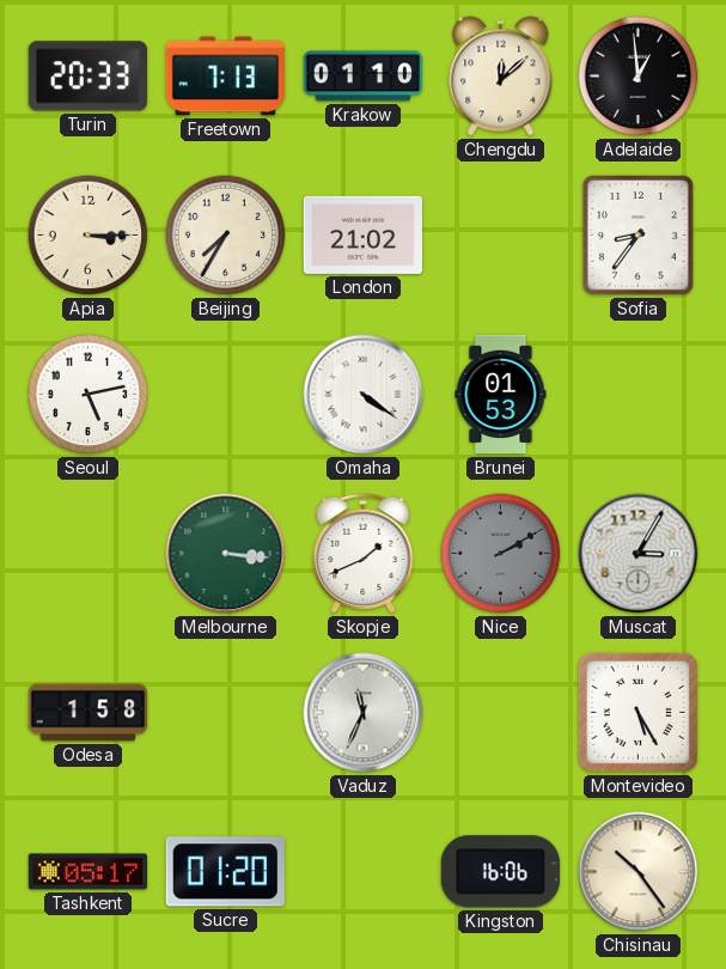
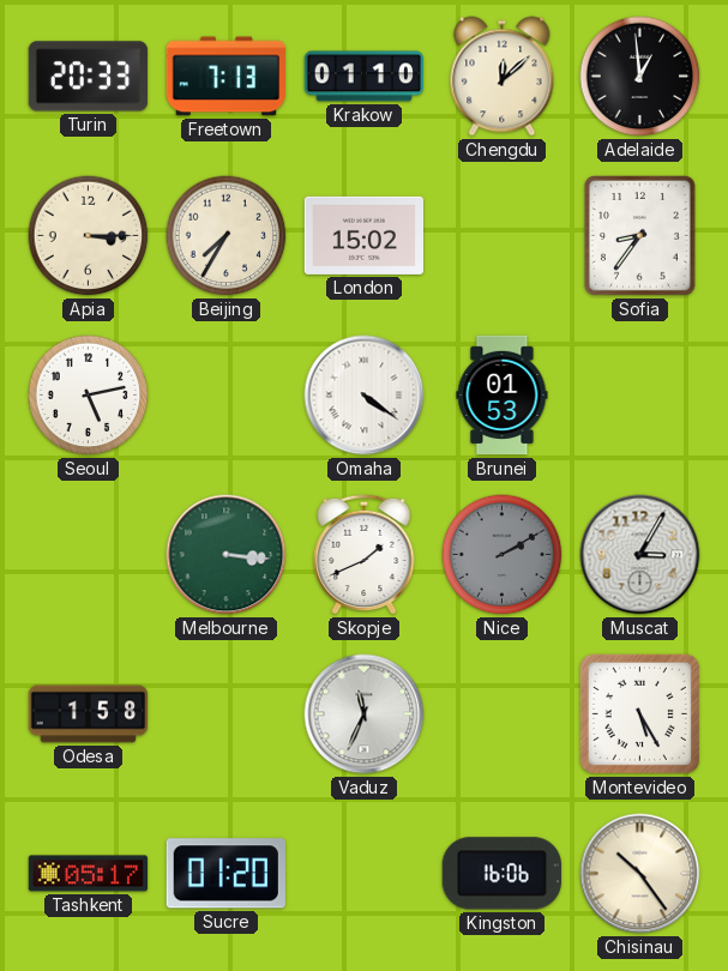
London: 21:02 -> 15:02 (363, 235)
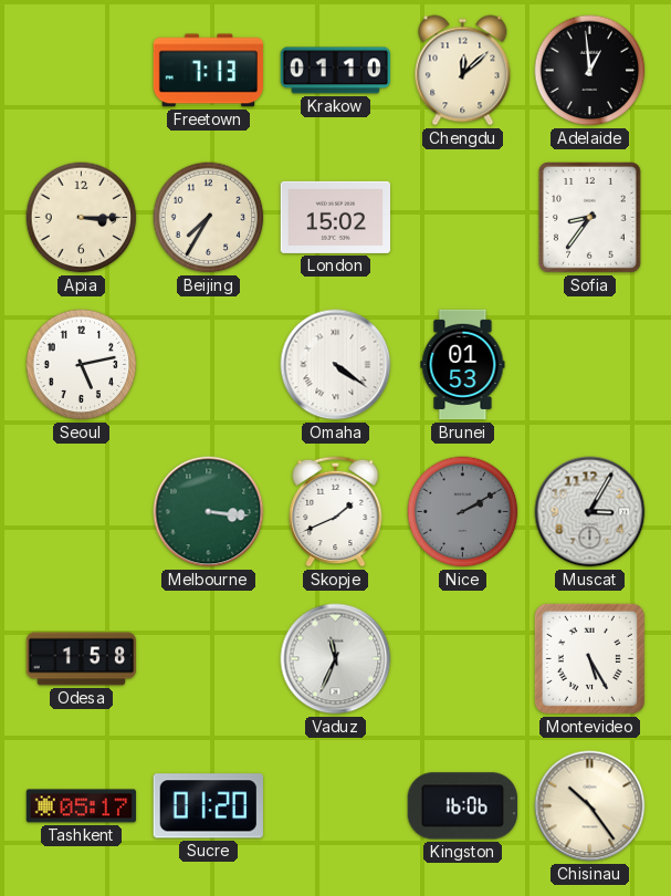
Turin: 20:33 -> none (88, 77)
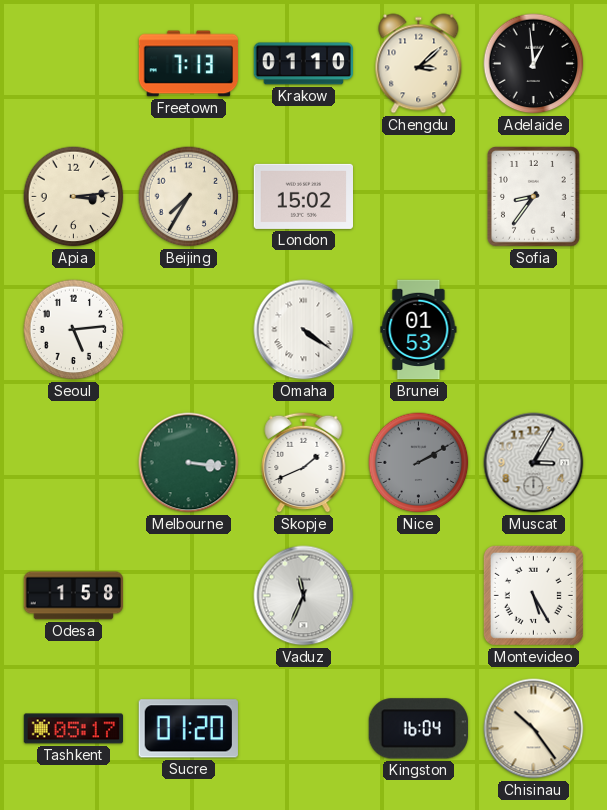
Chengdu: 12:08 -> 3:08 (419, 64)
Apia: 3:15 -> 3:14 (74, 197)
Seoul: 5:13 -> 5:14 (74, 330)
Kingston: 16:06 -> 16:04 (418, 729)
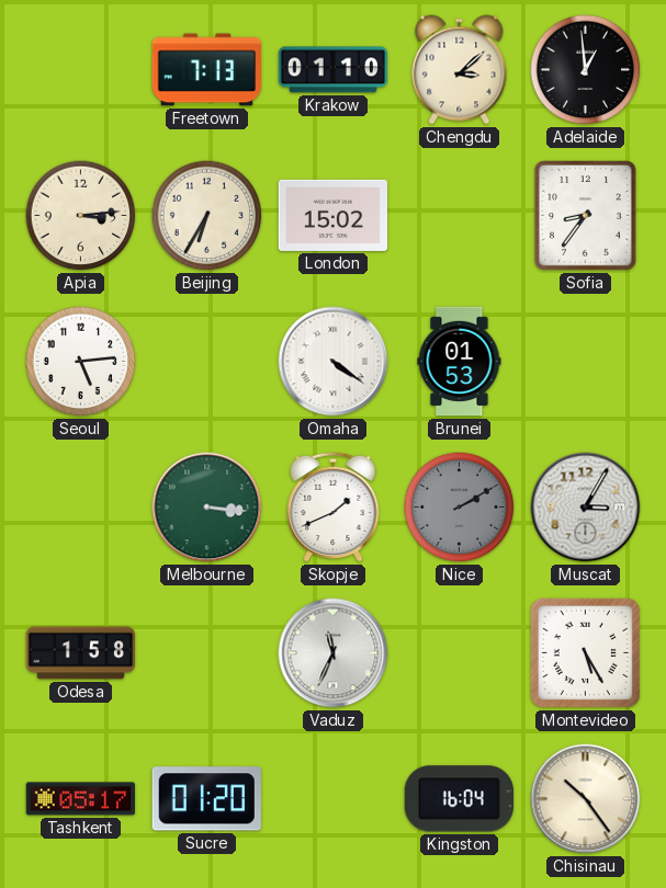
Beijing: 7:35 -> 6:35 (207, 216)
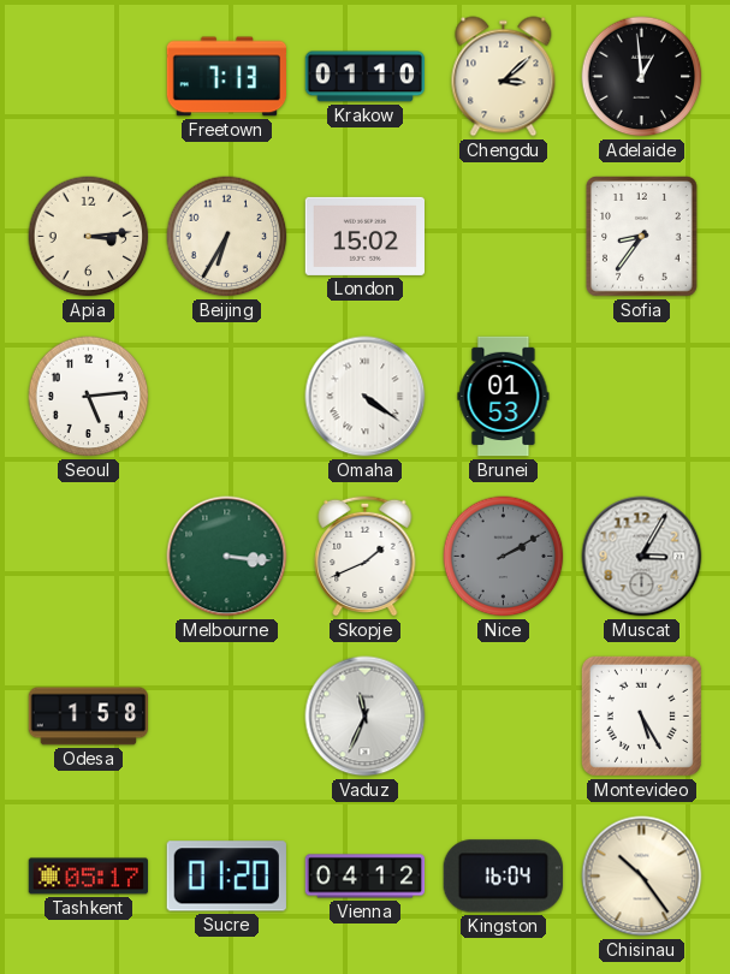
Vienna: none -> 04:12 (366, 877)
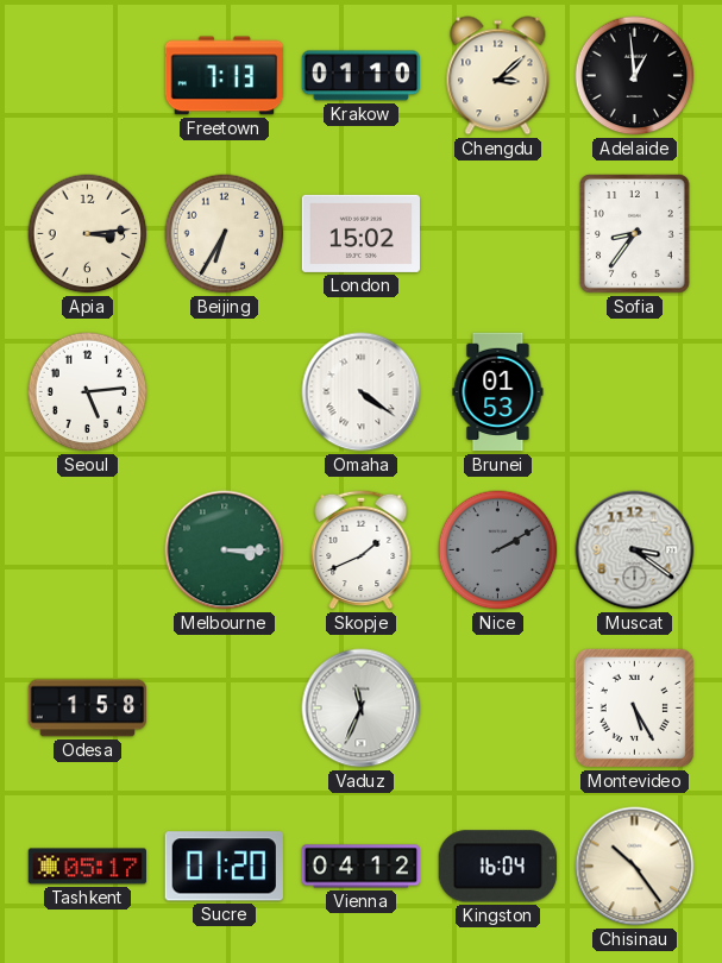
Melbourne: 3:16 -> 3:15 (225, 550)
Muscat: 3:05 -> 3:21 (635, 550)
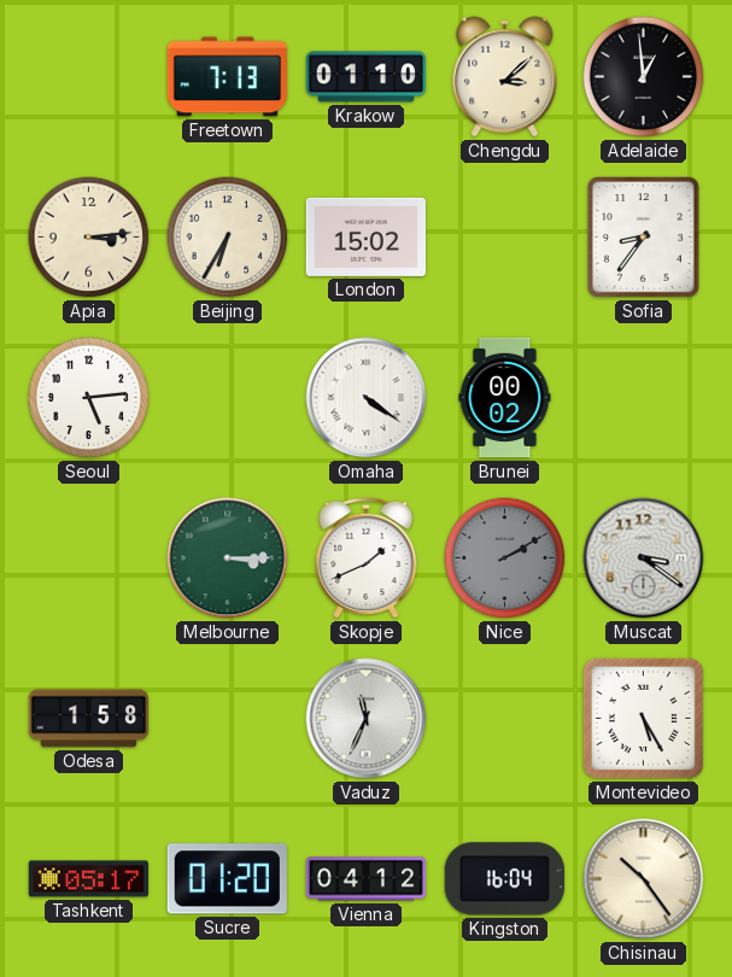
Brunei: 01:53 -> 00:02 (505, 398)
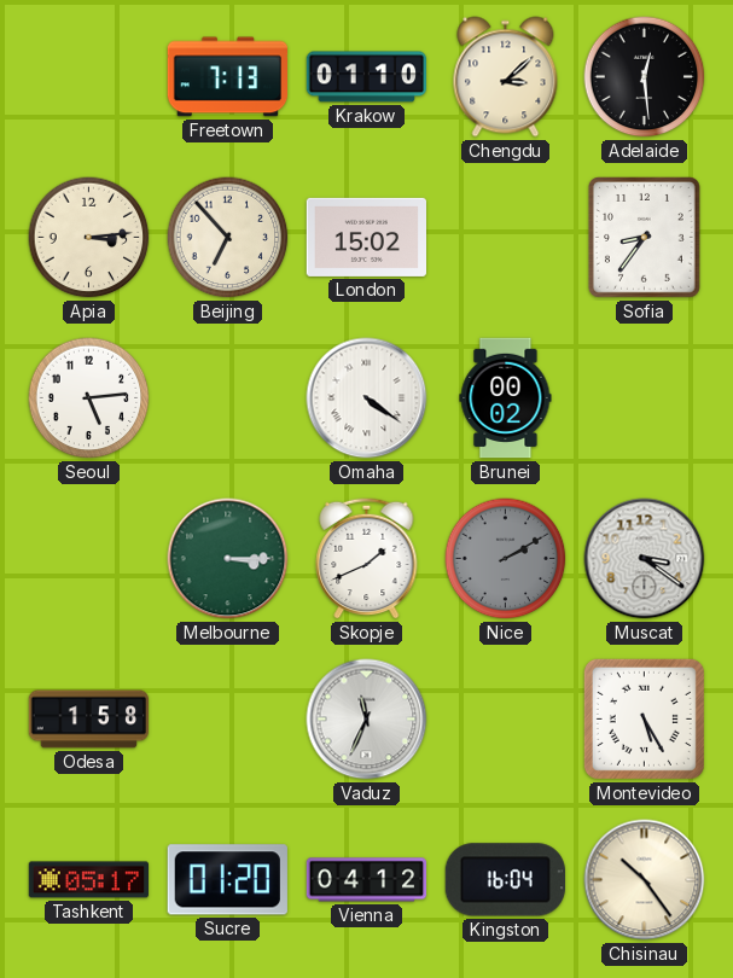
Adelaide: 12:59 -> 12:29 (645, 77)
Beijing: 6:35 -> 6:53 (228, 238)
